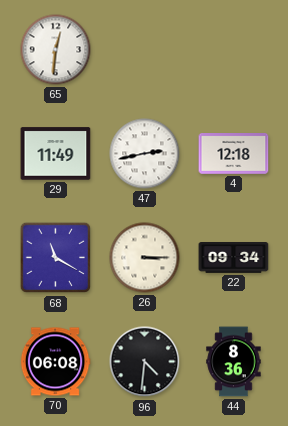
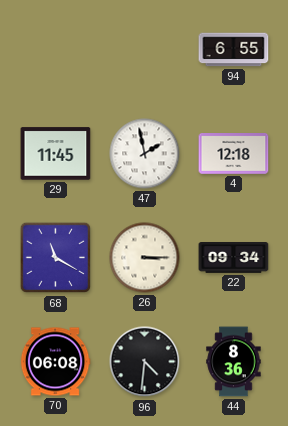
65: 12:31 -> none (56, 50)
94: none -> 6:55 (234, 50)
29: 11:49 -> 11:45 (56, 154)
47: 2:43 -> 1:58 (145, 154)
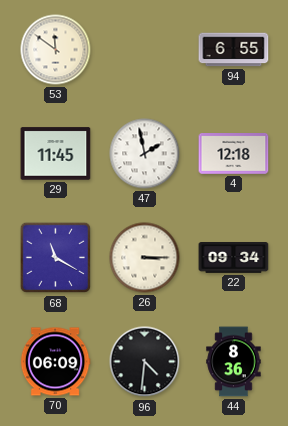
53: none -> 11:51 (56, 50)
70: 06:08 -> 06:09 (55, 362)
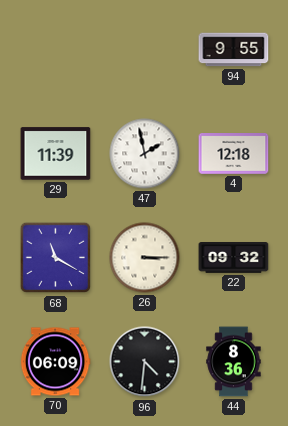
53: 11:51 -> none (56, 50)
94: 6:55 -> 9:55 (234, 50)
29: 11:45 -> 11:39 (56, 154)
22: 09:34 -> 09:32 (234, 258)
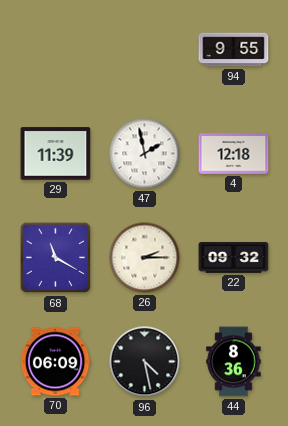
26: 3:15 -> 2:15 (145, 258)
96: 4:31 -> 4:28 (145, 362)
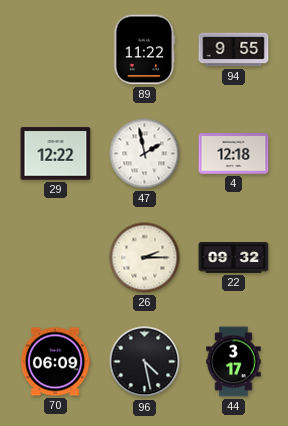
89: none -> 11:22 (145, 50)
29: 11:39 -> 12:22 (56, 154)
68: 11:20 -> none (56, 258)
44: 8:36 -> 3:17 (234, 362)
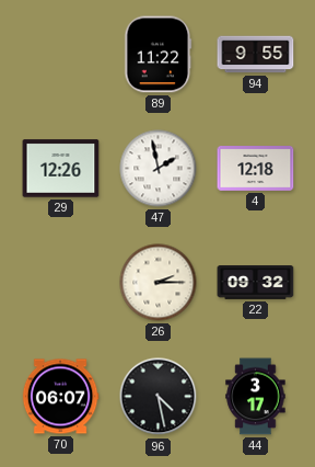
29: 12:22 -> 12:26 (61, 169)
70: 06:09 -> 06:07 (60, 397)
